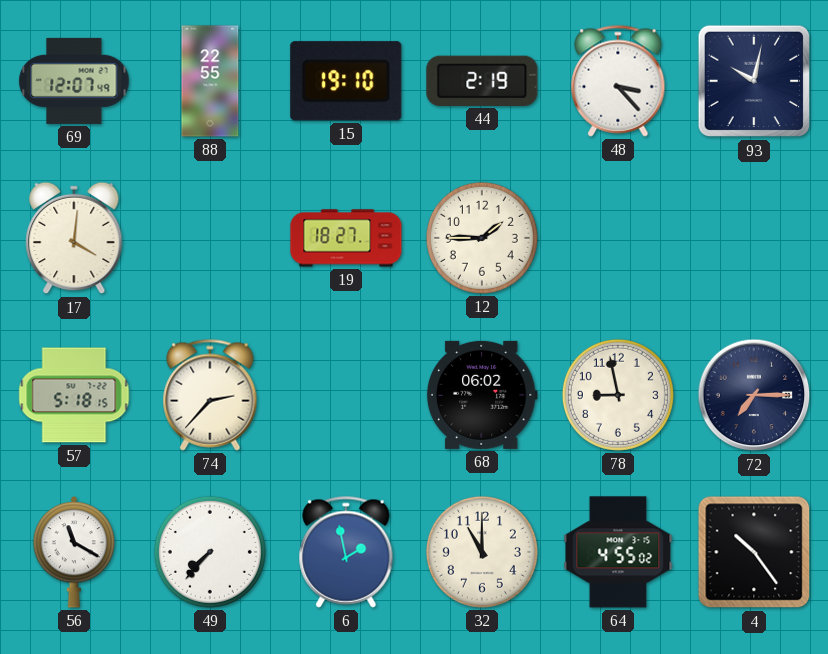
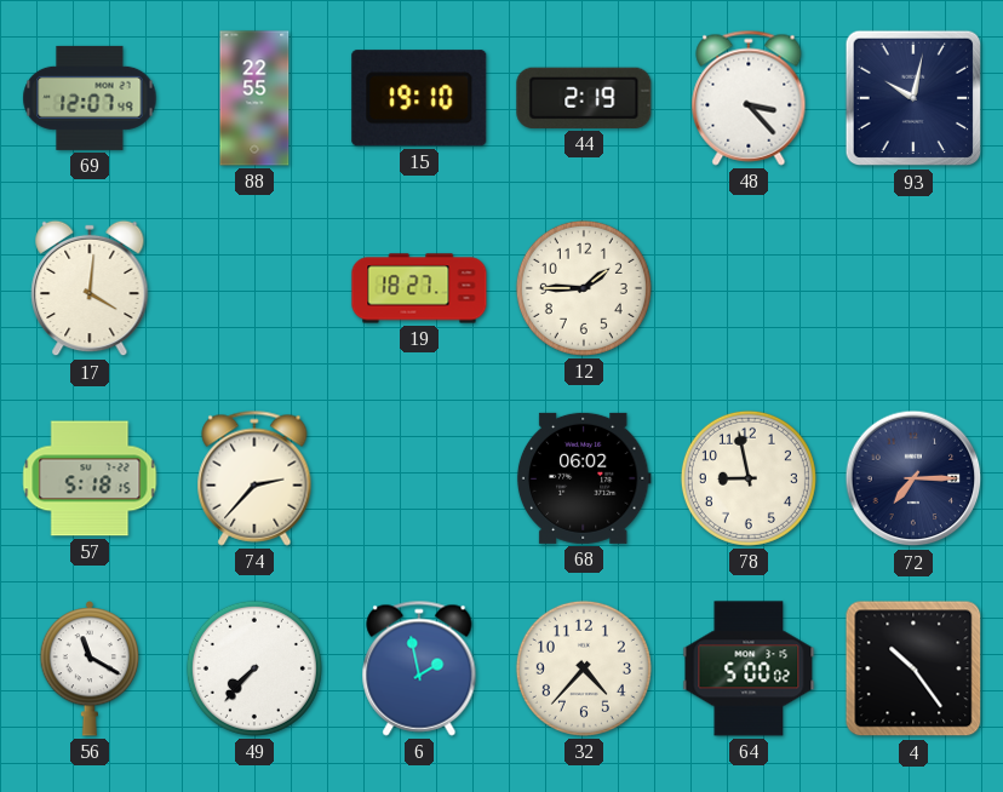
32: 11:00 -> 4:37 (584, 668)
64: 4:55 -> 5:00 (749, 668)
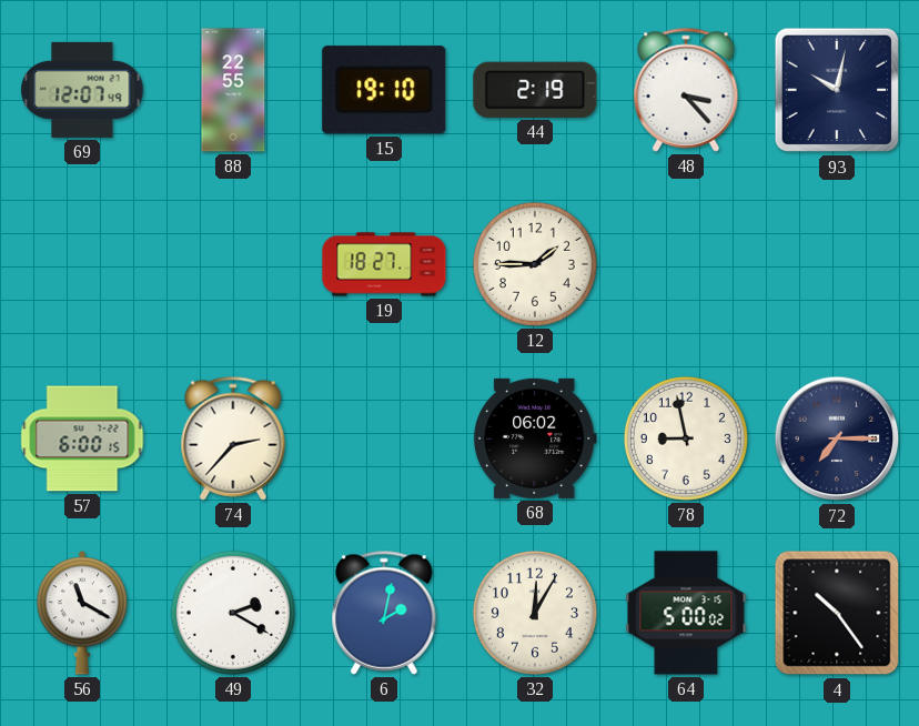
17: 4:01 -> none (90, 288)
57: 5:18 -> 6:00 (82, 438)
49: 7:37 -> 2:20 (233, 613)
6: 1:58 -> 2:02 (384, 613)
32: 4:37 -> 12:05 (535, 613)
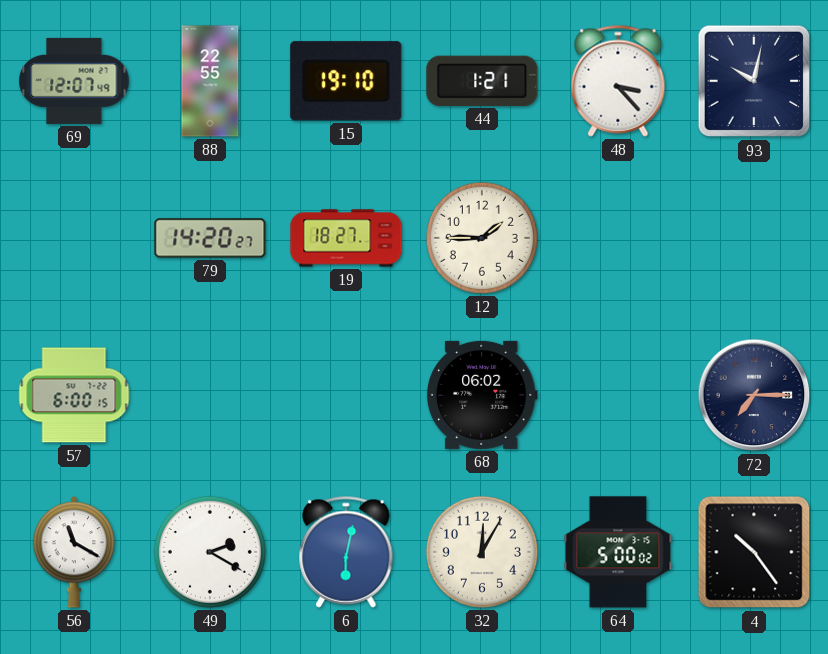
44: 2:19 -> 1:21 (482, 81)
79: none -> 14:20 (210, 238)
74: 2:37 -> none (233, 438)
78: 8:58 -> none (686, 438)
6: 2:02 -> 6:02 (346, 552)
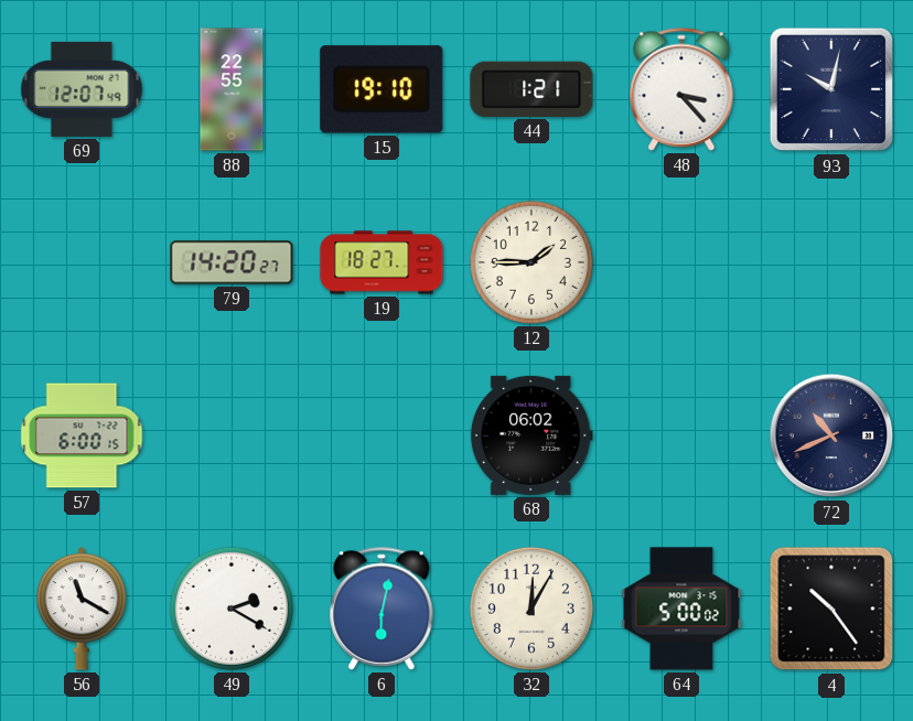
72: 7:15 -> 10:41 (831, 435)
